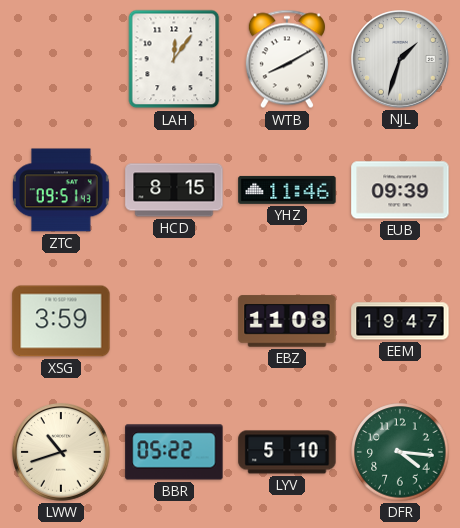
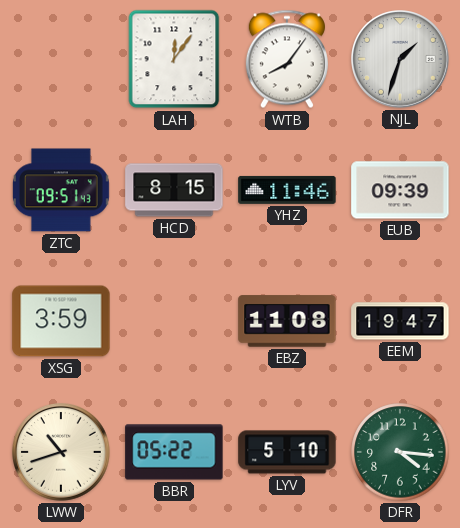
WTB: 8:10 -> 8:06 (287, 59)
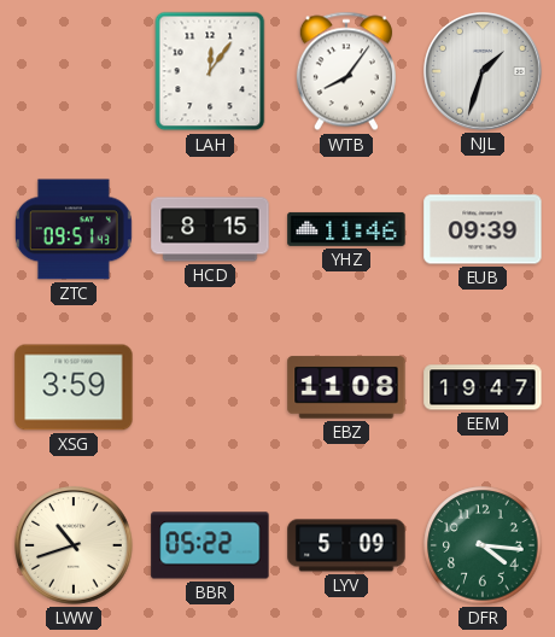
LYV: 5:10 -> 5:09 (346, 545)
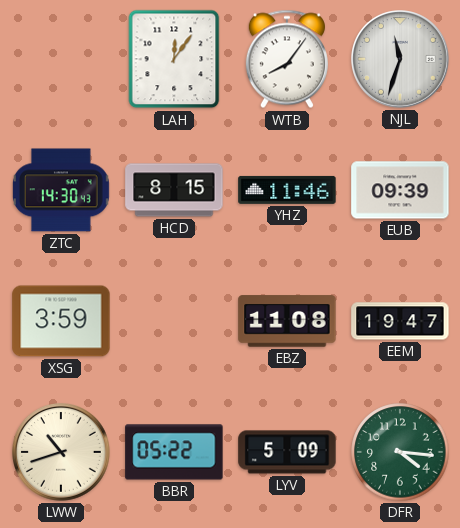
NJL: 1:33 -> 11:33 (401, 60)
ZTC: 09:51 -> 14:30 (61, 190)
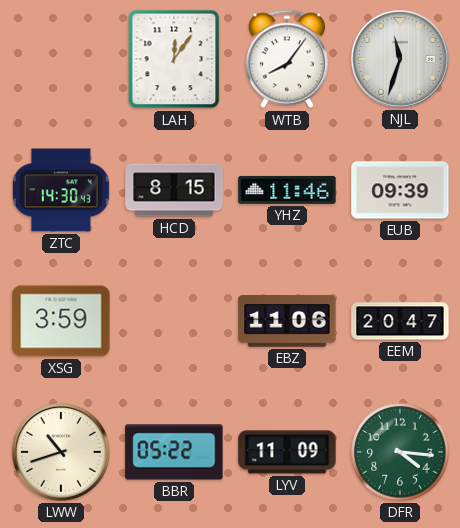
EBZ: 11:08 -> 11:06 (287, 321)
EEM: 19:47 -> 20:47 (400, 321)
LYV: 5:09 -> 11:09 (287, 452)
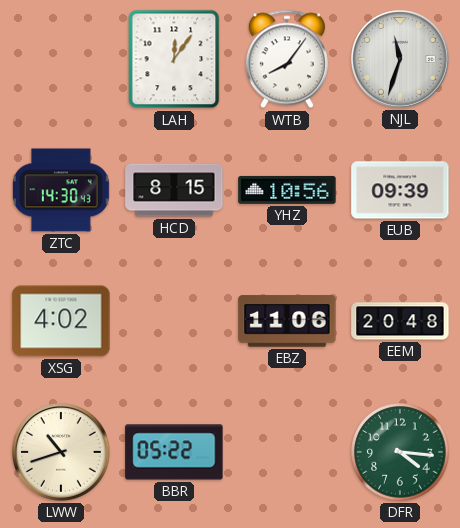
YHZ: 11:46 -> 10:56 (287, 190)
XSG: 3:59 -> 4:02 (61, 321)
EEM: 20:47 -> 20:48 (400, 321)
LYV: 11:09 -> none (287, 452)
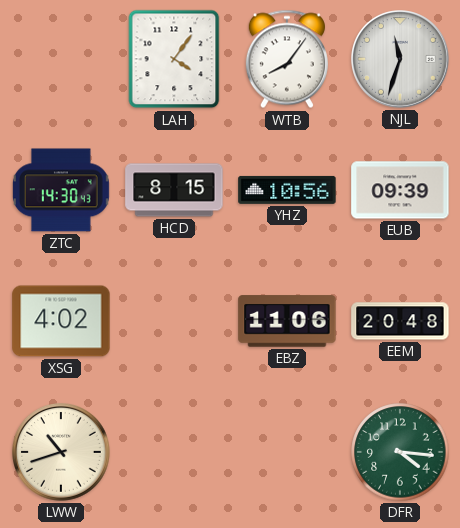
LAH: 12:06 -> 4:06 (174, 59)
BBR: 05:22 -> none (174, 452)
